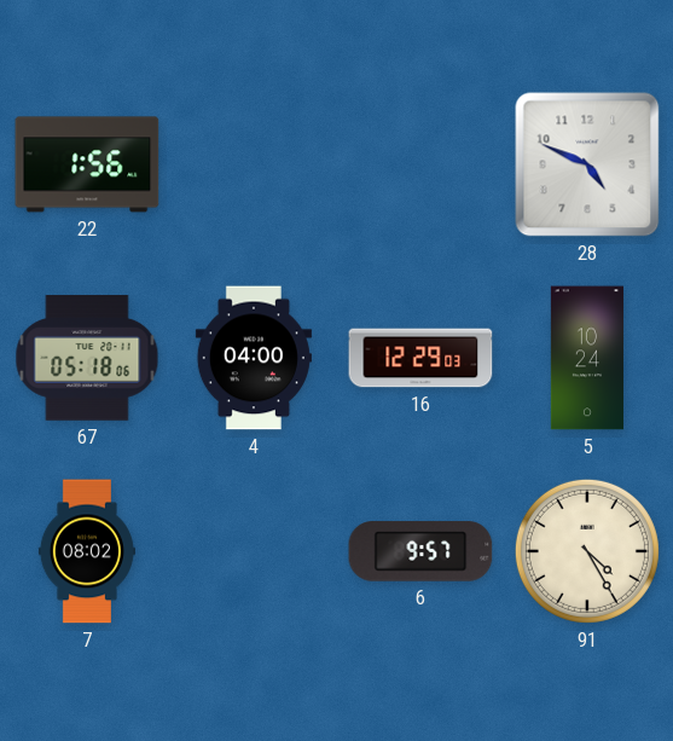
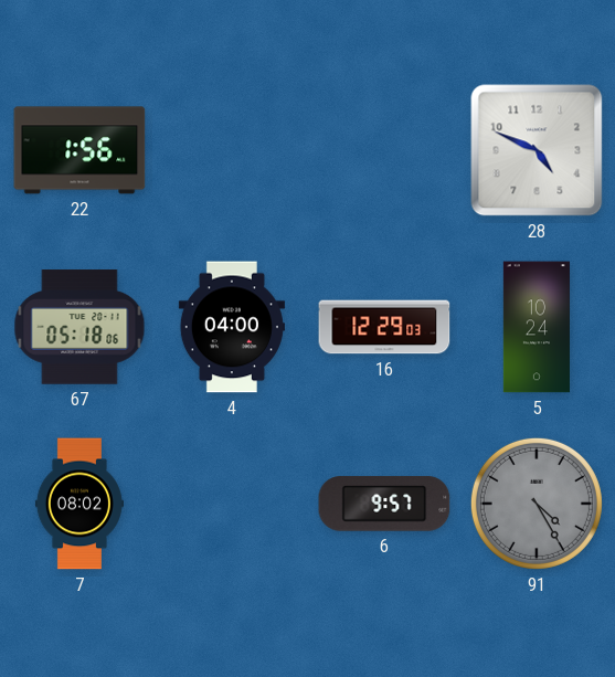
91 dial: cream -> grey (537, 504)
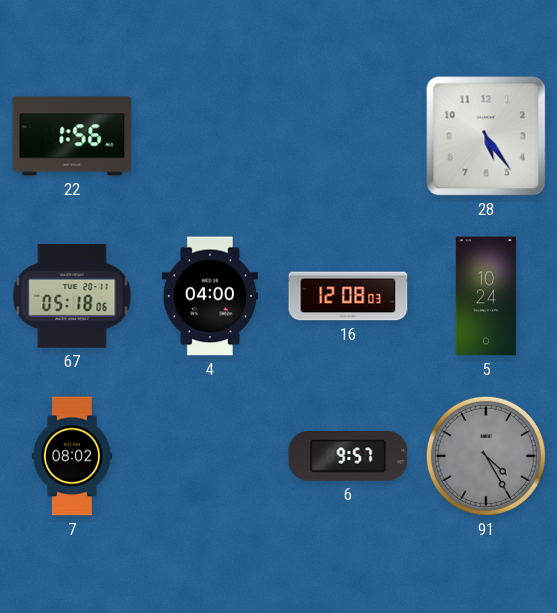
28: 4:49 -> 5:24 (486, 136)
16: 12:29 -> 12:08 (348, 296)
